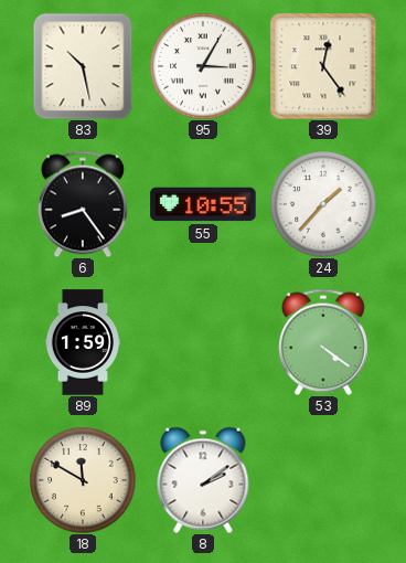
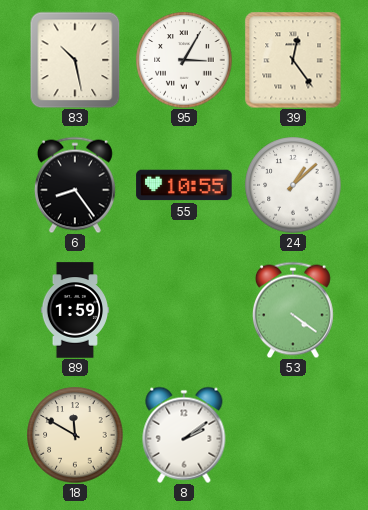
24: 1:37 -> 1:08 (293, 185)
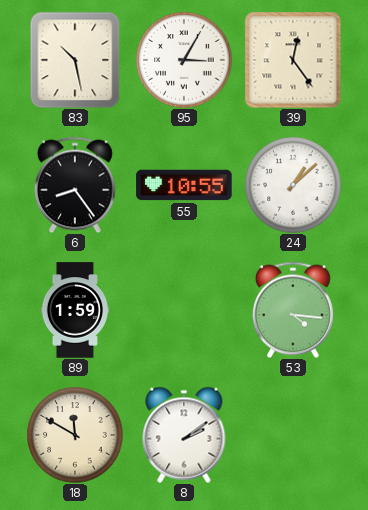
53: 4:21 -> 4:16 (293, 310)
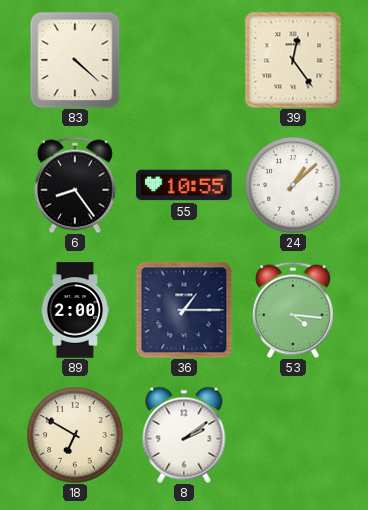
83: 10:28 -> 4:22 (75, 60)
95: 3:05 -> none (184, 60)
89: 1:59 -> 2:00 (74, 310)
36: none -> 1:15 (184, 310)
18: 11:50 -> 6:50 (75, 435)
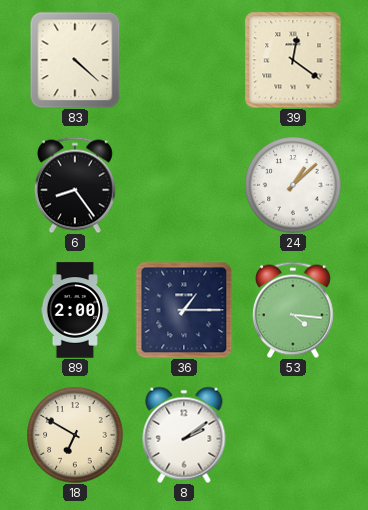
39: 12:24 -> 12:21 (293, 60)
55: 10:55 -> none (184, 185)
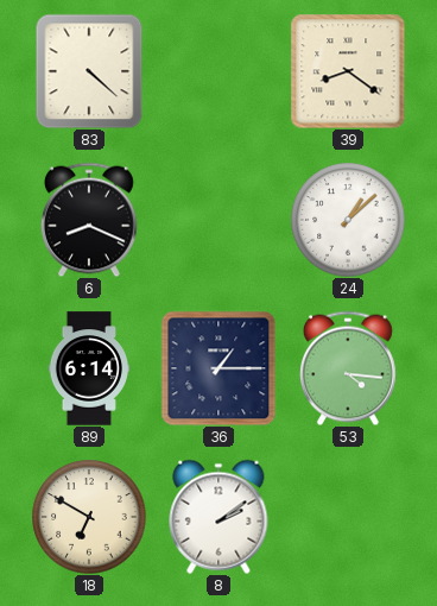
39: 12:21 -> 8:21 (348, 71)
6: 8:24 -> 8:19 (89, 220)
89: 2:00 -> 6:14 (88, 368)
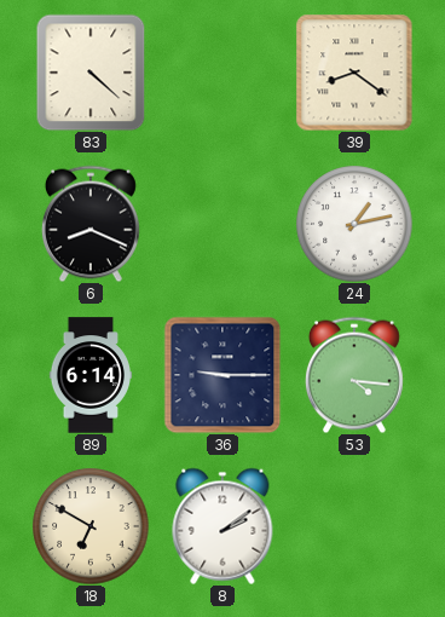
24: 1:08 -> 1:13 (354, 224)
36: 1:15 -> 9:15 (223, 375)
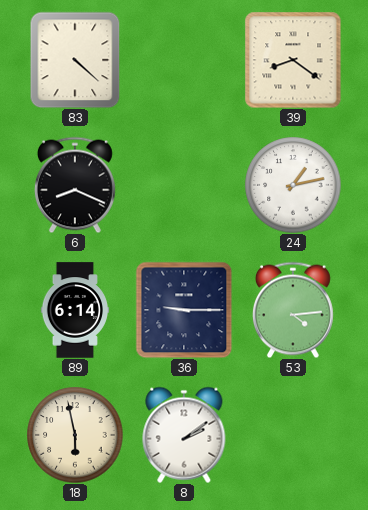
53: 4:16 -> 4:14 (293, 310)
18: 6:50 -> 5:58 (75, 435)
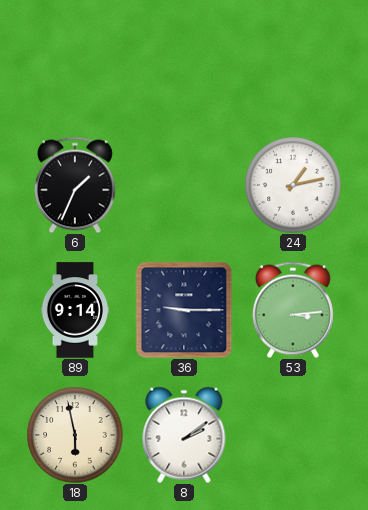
83: 4:22 -> none (75, 60)
39: 8:21 -> none (293, 60)
6: 8:19 -> 1:34 (75, 185)
89: 6:14 -> 9:14 (74, 310)
53: 4:14 -> 3:14 (293, 310)
